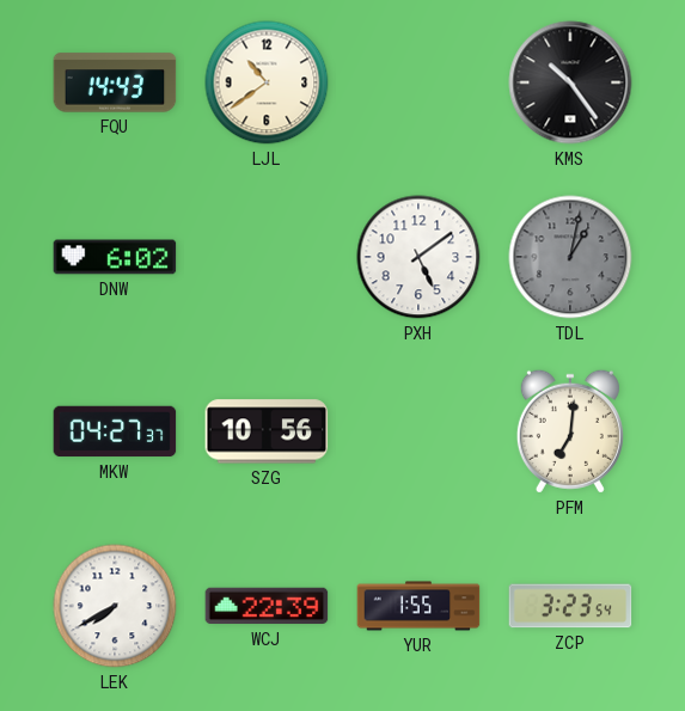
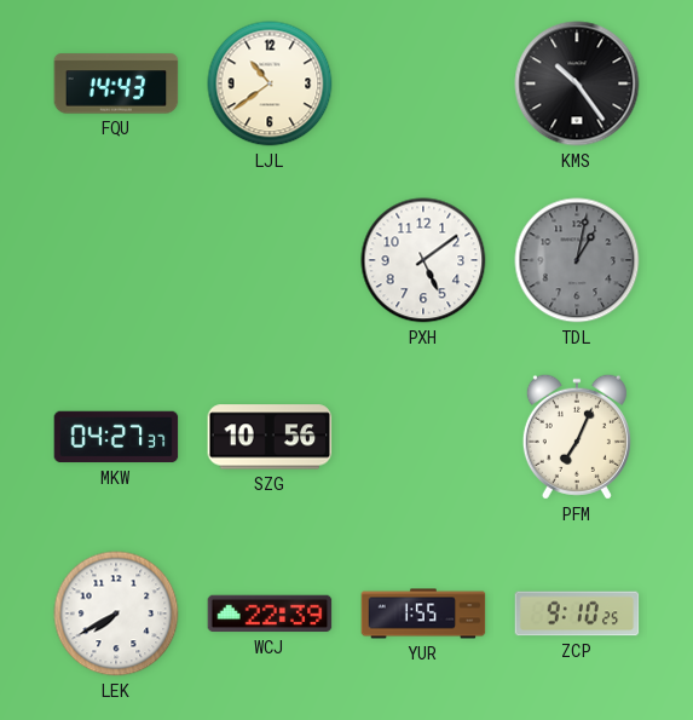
DNW: 6:02 -> none (115, 257)
PFM: 7:01 -> 7:04 (577, 437)
ZCP: 3:23 -> 9:10 (577, 614)
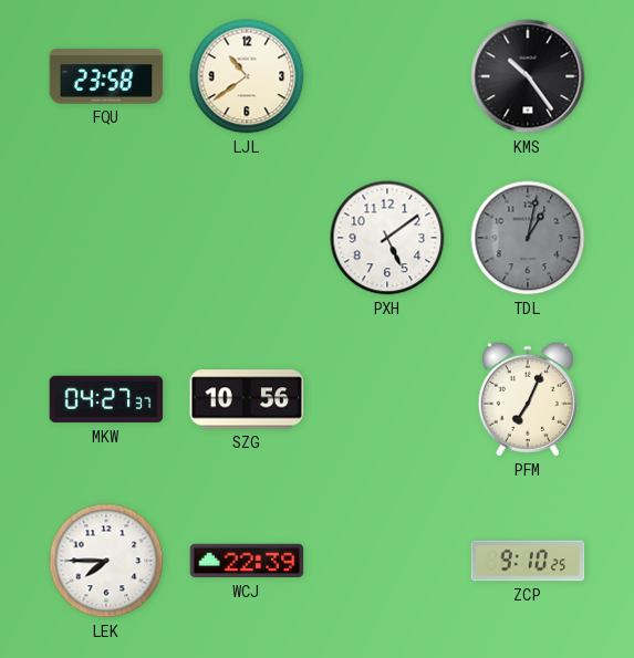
FQU: 14:43 -> 23:58 (106, 76)
LEK: 7:40 -> 7:45 (106, 561)
YUR: 1:55 -> none (423, 614)
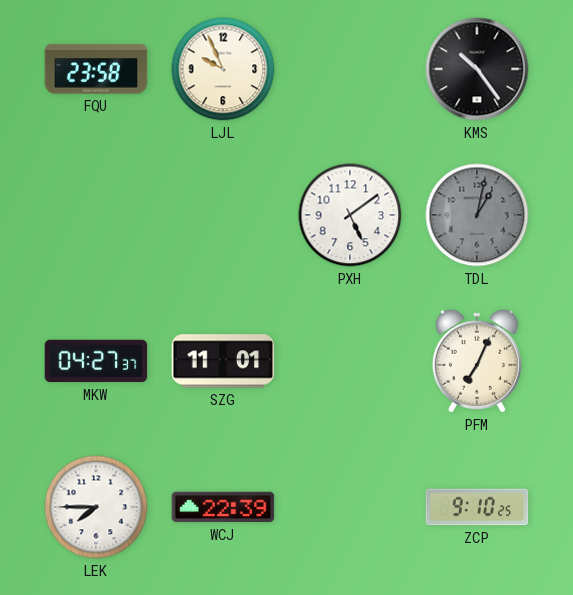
LJL: 10:39 -> 9:56 (223, 69)
SZG: 10:56 -> 11:01 (223, 361)
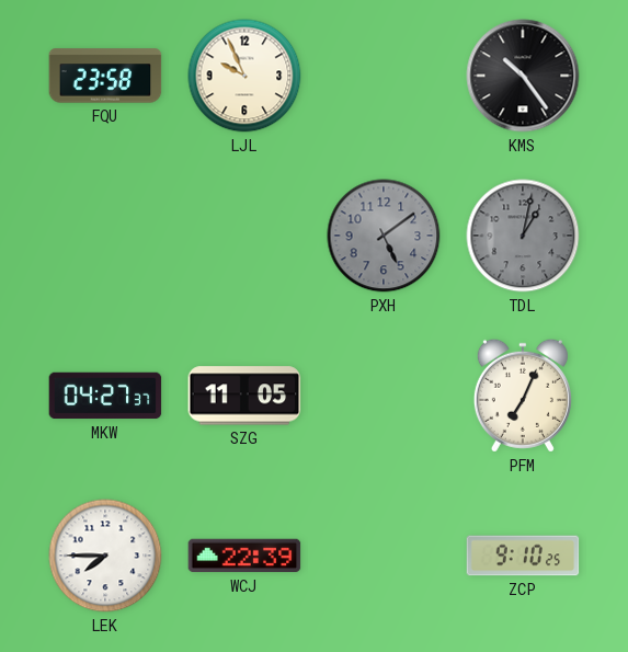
PXH dial: white -> grey (384, 236)
SZG: 11:01 -> 11:05 (244, 396)
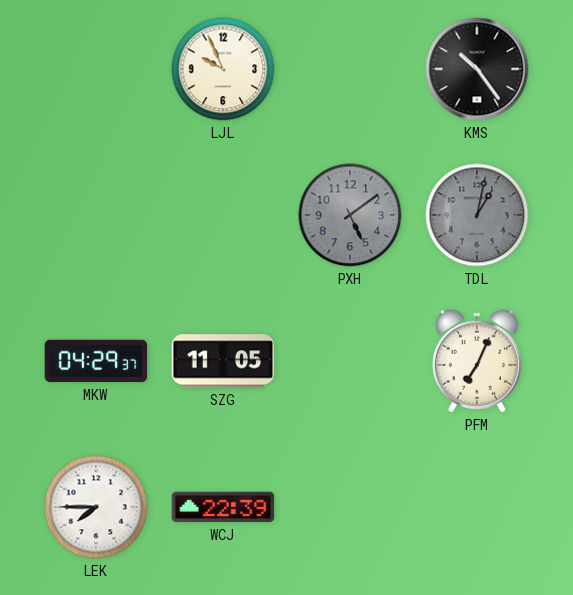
FQU: 23:58 -> none (105, 76)
MKW: 04:27 -> 04:29 (96, 361)
ZCP: 9:10 -> none (523, 556)
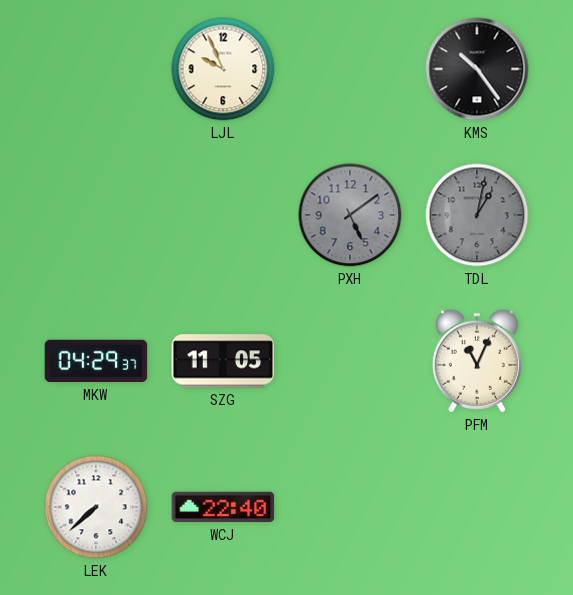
PFM: 7:04 -> 11:04 (477, 361)
LEK: 7:45 -> 7:38 (96, 507)
WCJ: 22:39 -> 22:40 (223, 507)
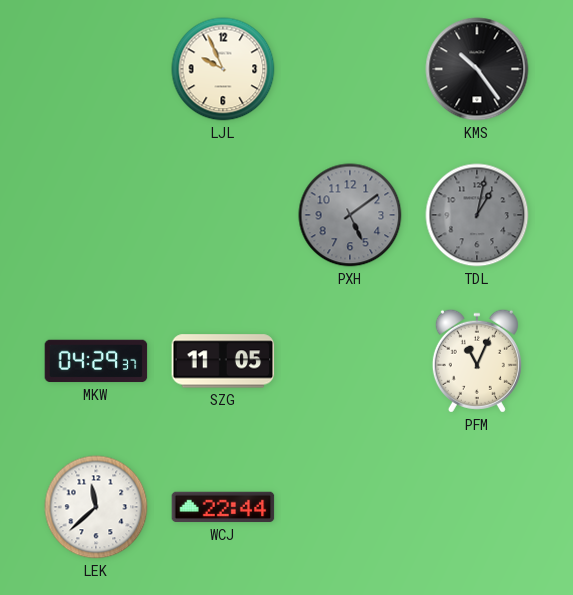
LEK: 7:38 -> 11:38 (96, 507)
WCJ: 22:40 -> 22:44 (223, 507)
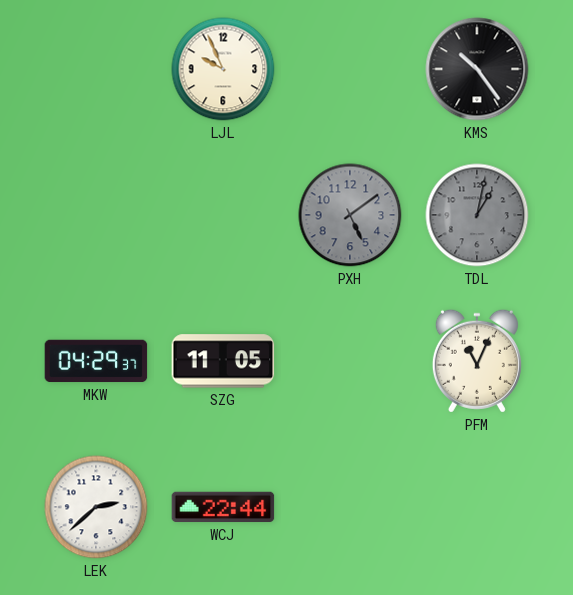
LEK: 11:38 -> 2:38 (96, 507)
